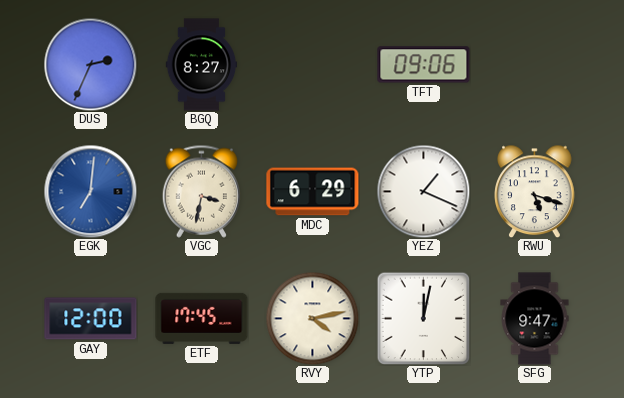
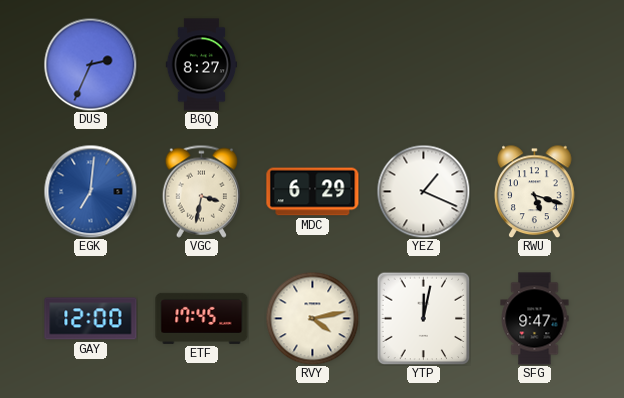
TFT: 09:06 -> none (424, 65)
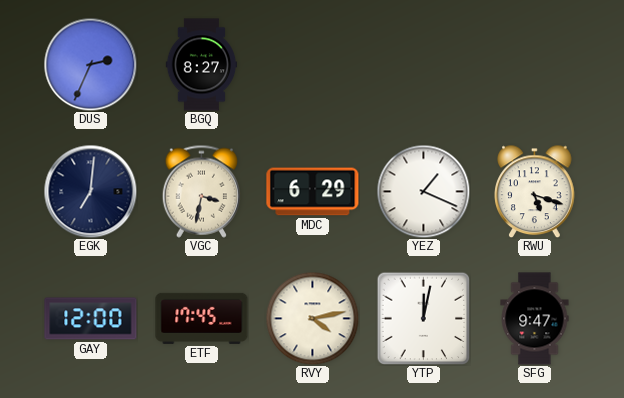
EGK dial: blue -> navy (90, 191)
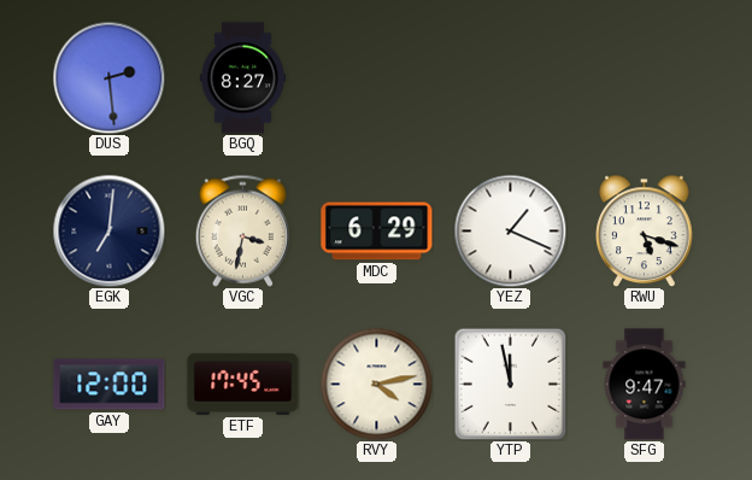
DUS: 2:34 -> 2:29 (108, 77)
YTP: 12:02 -> 11:58 (510, 384)
